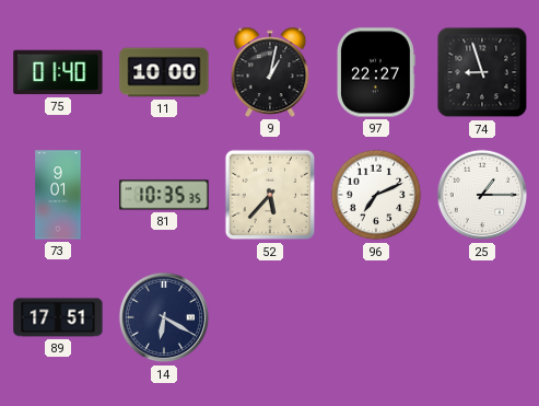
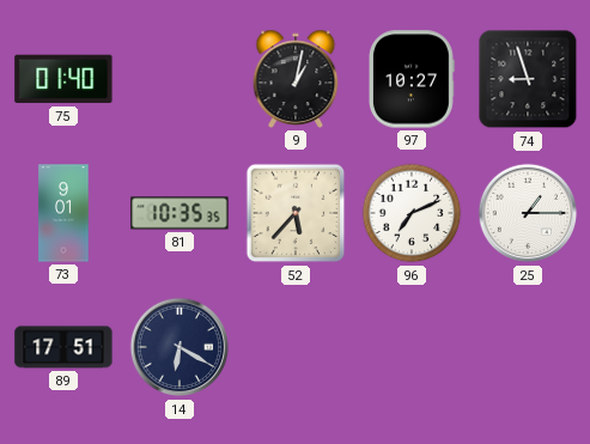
11: 10:00 -> none (164, 72)
97: 22:27 -> 10:27 (412, 79)
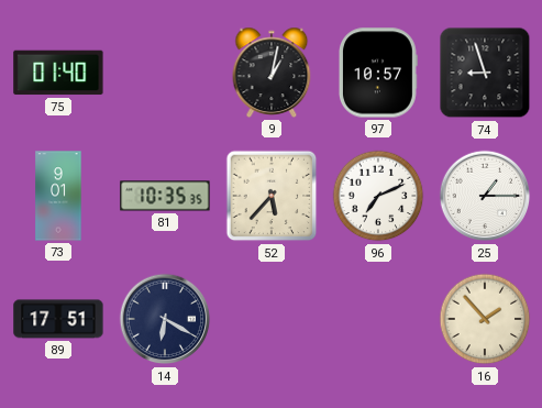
97: 10:27 -> 10:57 (378, 73)
16: none -> 1:53 (485, 319)
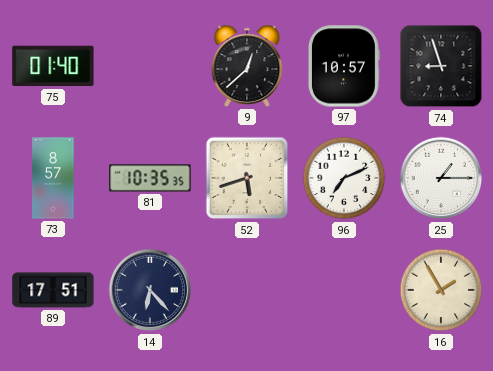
9: 1:02 -> 12:38 (247, 66)
73: 9:01 -> 8:57 (53, 178)
52: 5:37 -> 5:42 (247, 178)
14: 6:20 -> 6:23 (150, 290)
16: 1:53 -> 1:55 (441, 290)
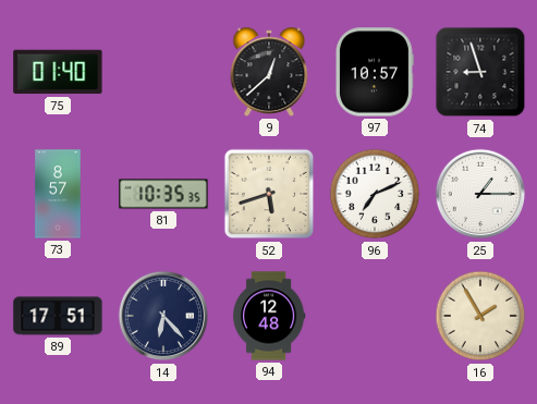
94: none -> 12:48 (269, 316)
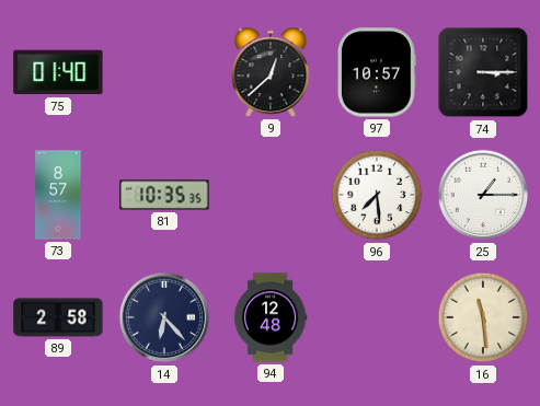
74: 8:57 -> 3:15 (483, 72)
52: 5:42 -> none (269, 194)
96: 7:11 -> 7:29 (377, 195)
89: 17:51 -> 2:58 (58, 317)
16: 1:55 -> 11:29 (483, 317)
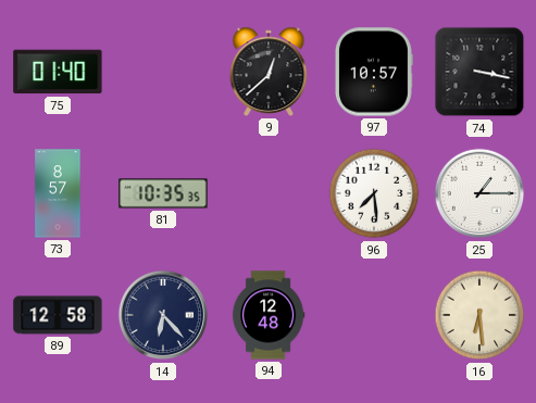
74: 3:15 -> 3:17 (479, 72)
89: 2:58 -> 12:58 (58, 315)
16: 11:29 -> 6:29 (479, 315)
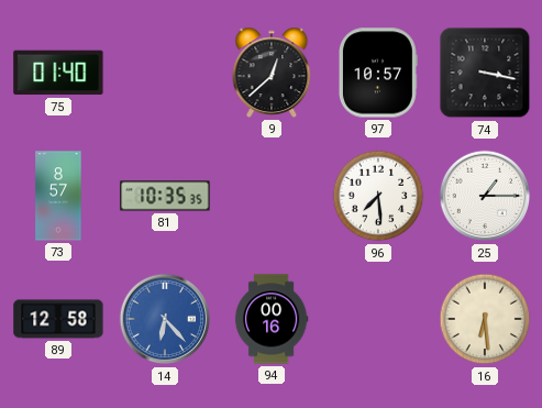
14 dial: navy -> blue (165, 319)
94: 12:48 -> 00:16 (272, 319)
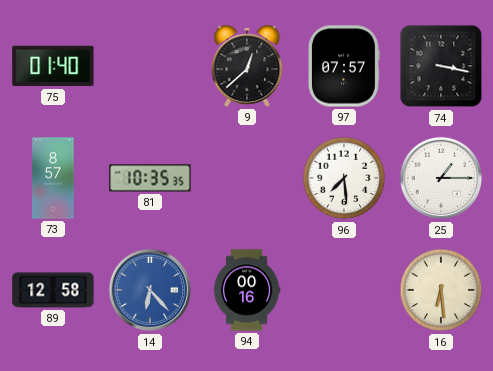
97: 10:57 -> 07:57 (344, 66)
